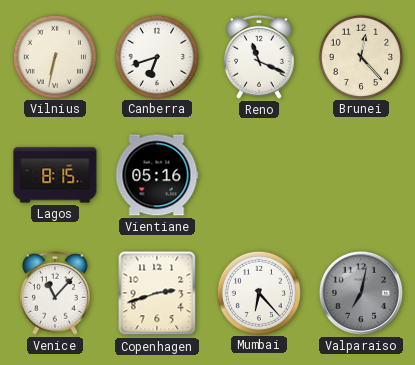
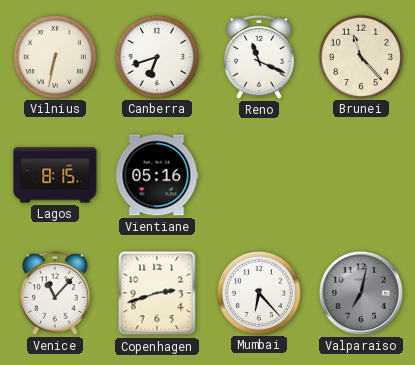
Brunei: 12:23 -> 11:23 (360, 56)
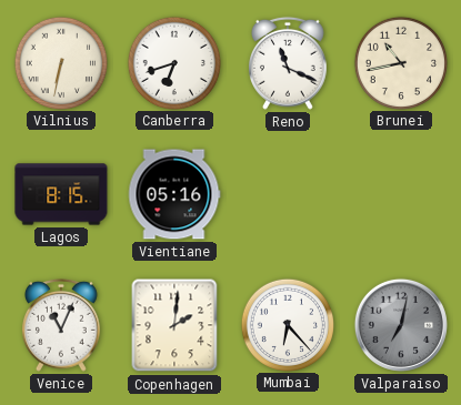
Brunei: 11:23 -> 10:43 (400, 62)
Venice: 11:07 -> 11:04 (62, 325)
Copenhagen: 2:42 -> 2:01 (174, 325)
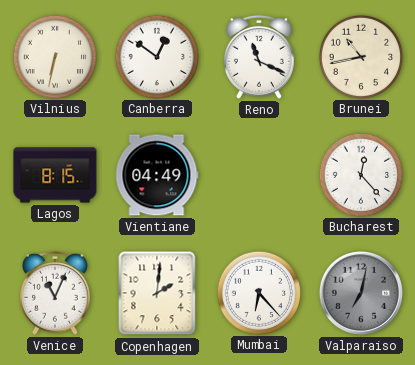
Canberra: 6:42 -> 12:51 (156, 56)
Vientiane: 05:16 -> 04:49 (157, 175)
Bucharest: none -> 12:23 (360, 174)
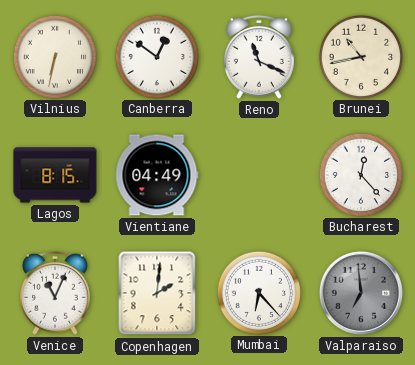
Valparaiso: 7:02 -> 6:59 (361, 293)
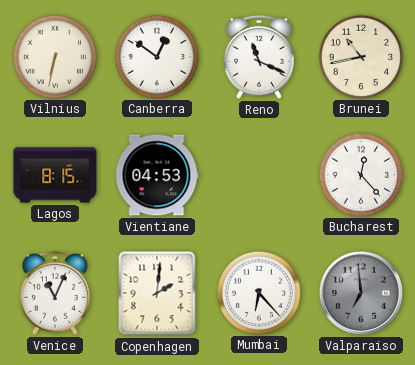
Vientiane: 04:49 -> 04:53 (157, 175)
